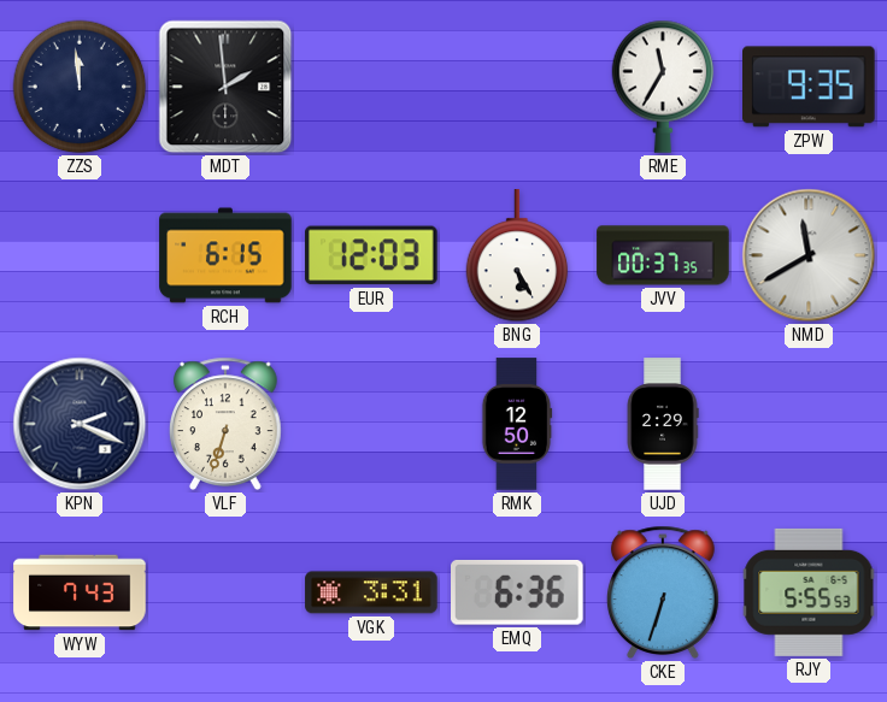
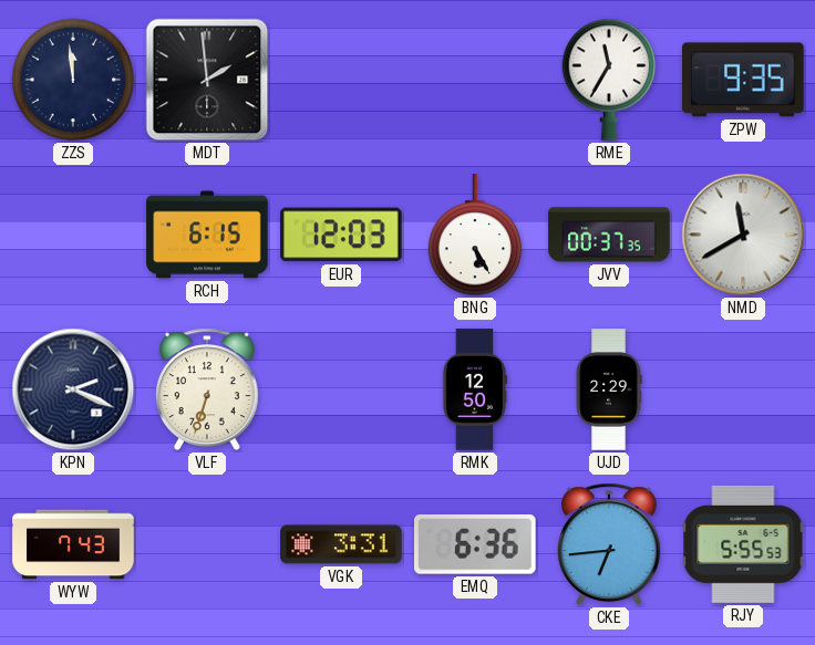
CKE: 6:33 -> 6:44 (610, 544)
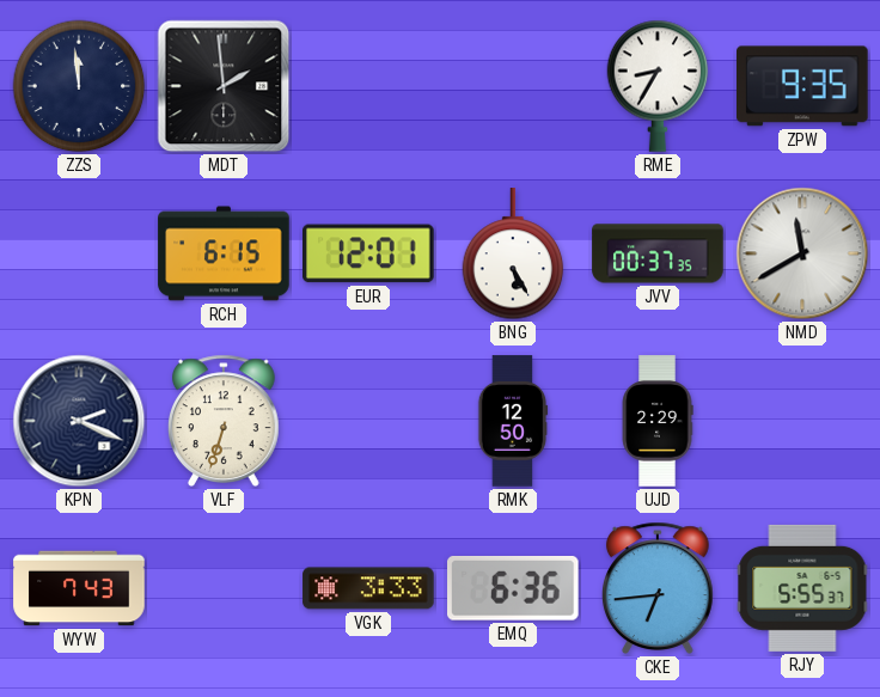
RME: 11:35 -> 8:35 (658, 86)
EUR: 12:03 -> 12:01 (369, 253)
VGK: 3:31 -> 3:33 (368, 588)
RJY: 5:55:53 -> 5:55:37 (802, 588)
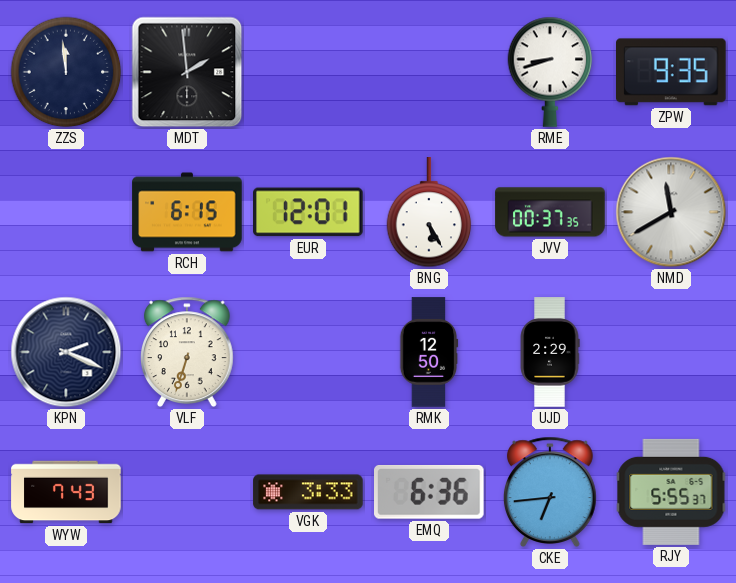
RME: 8:35 -> 8:42 (550, 72)
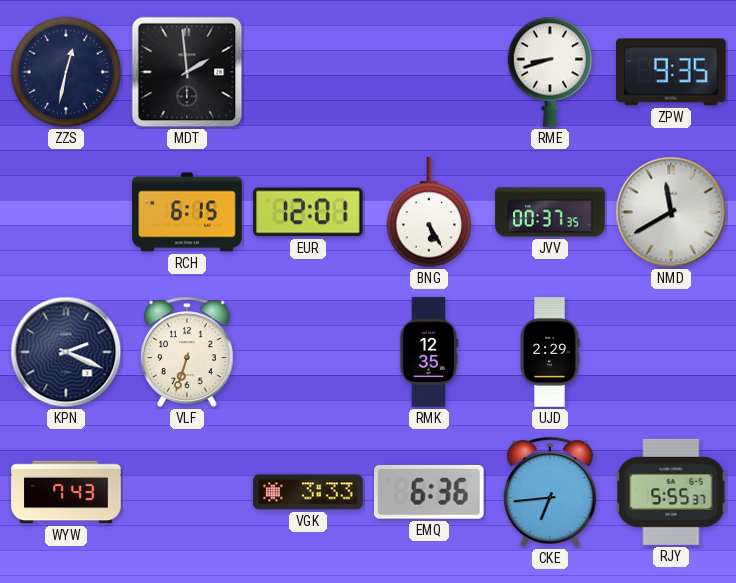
ZZS: 11:59 -> 12:32 (66, 72)
RMK: 12:50 -> 12:35 (429, 352)
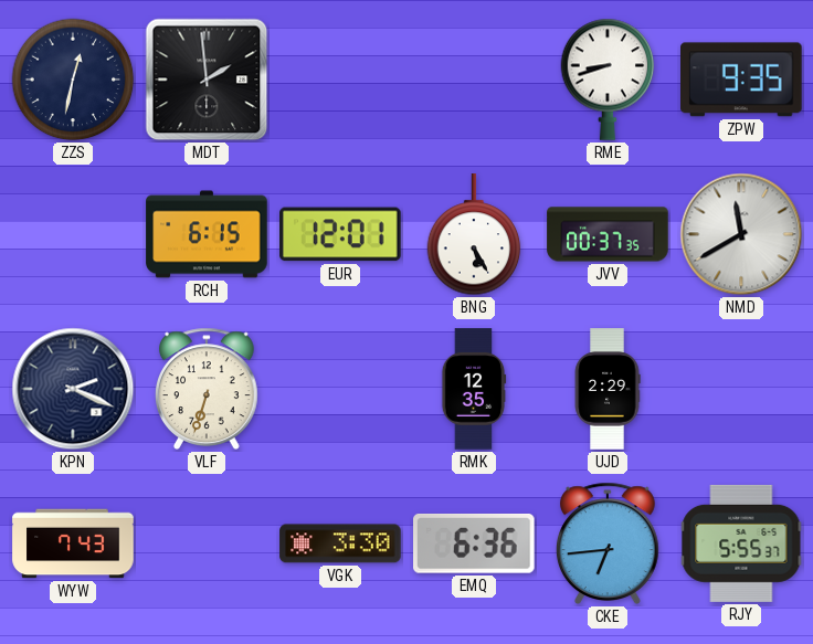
VGK: 3:33 -> 3:30 (340, 543)
